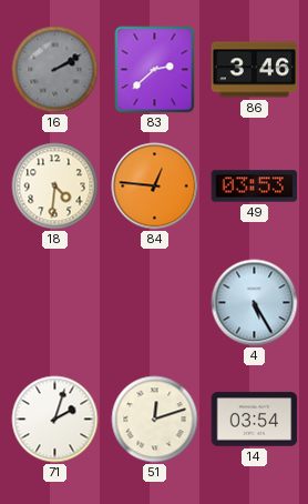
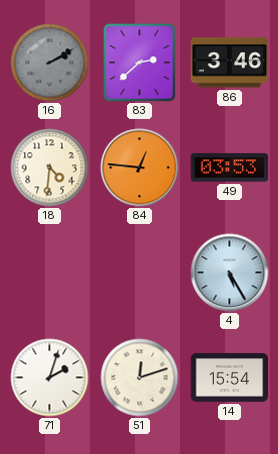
14: 03:54 -> 15:54 (230, 378)
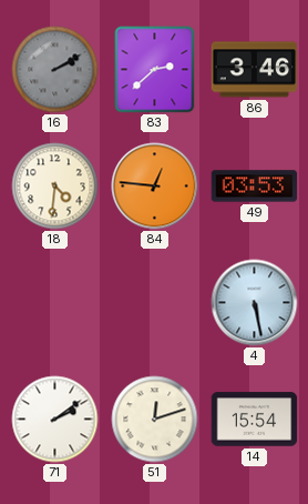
4: 5:25 -> 5:28 (255, 303)
71: 2:03 -> 2:09 (55, 420)
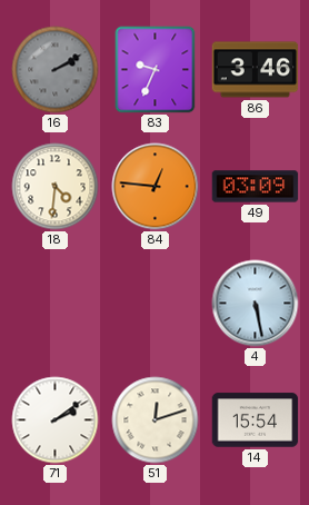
83: 2:38 -> 9:34 (156, 70)
49: 03:53 -> 03:09 (256, 187)
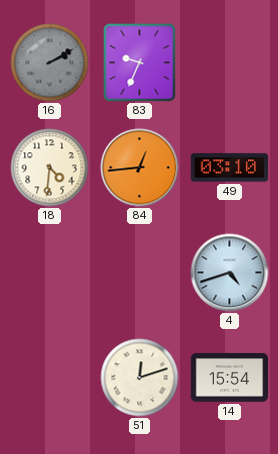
86: 3:46 -> none (256, 70)
84: 12:46 -> 12:44 (140, 168)
49: 03:09 -> 03:10 (230, 168)
4: 5:28 -> 4:42 (230, 273)
71: 2:09 -> none (56, 420)
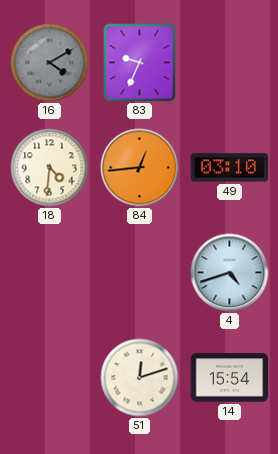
16: 2:10 -> 4:10 (50, 63)
